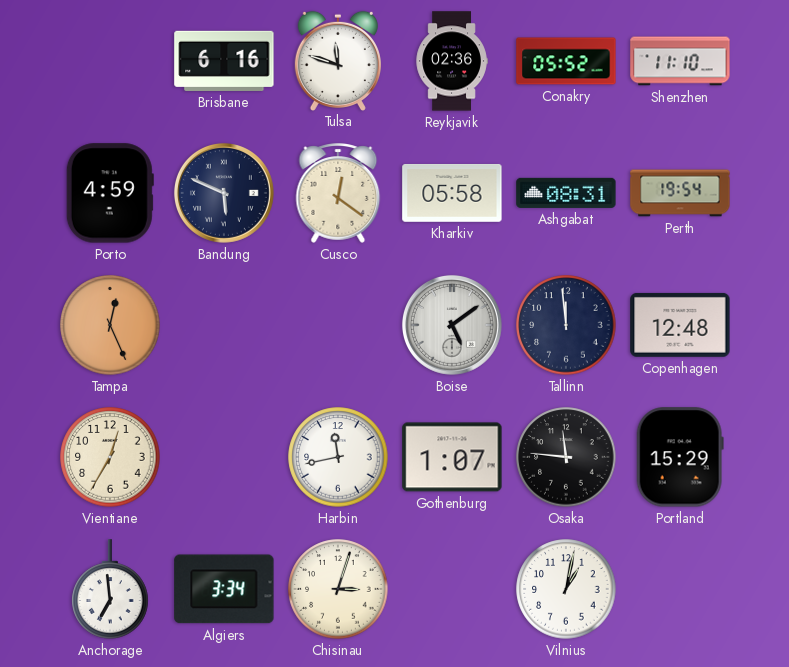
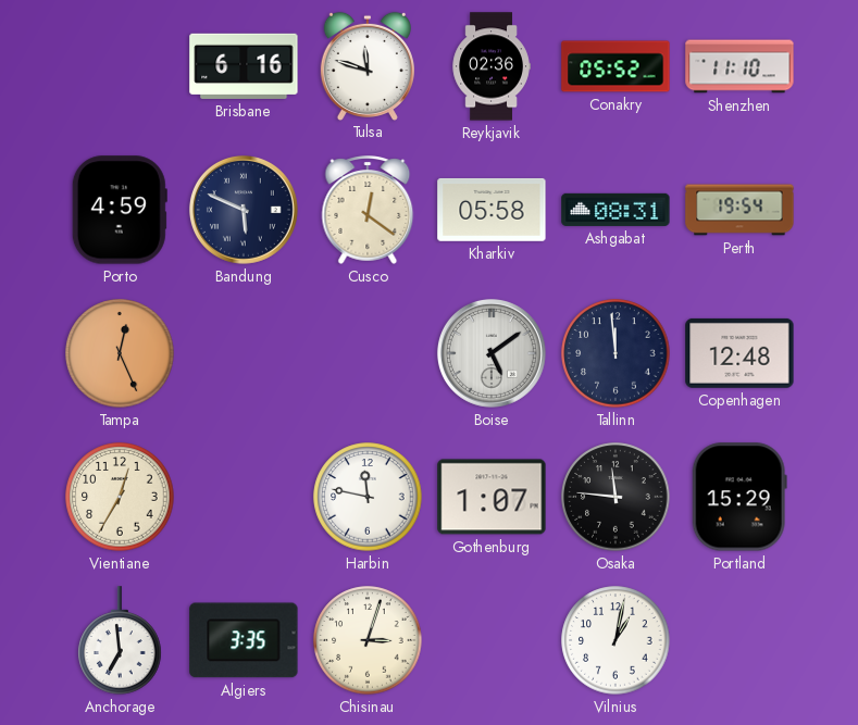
Harbin: 11:43 -> 11:47 (368, 497)
Algiers: 3:34 -> 3:35 (244, 640)
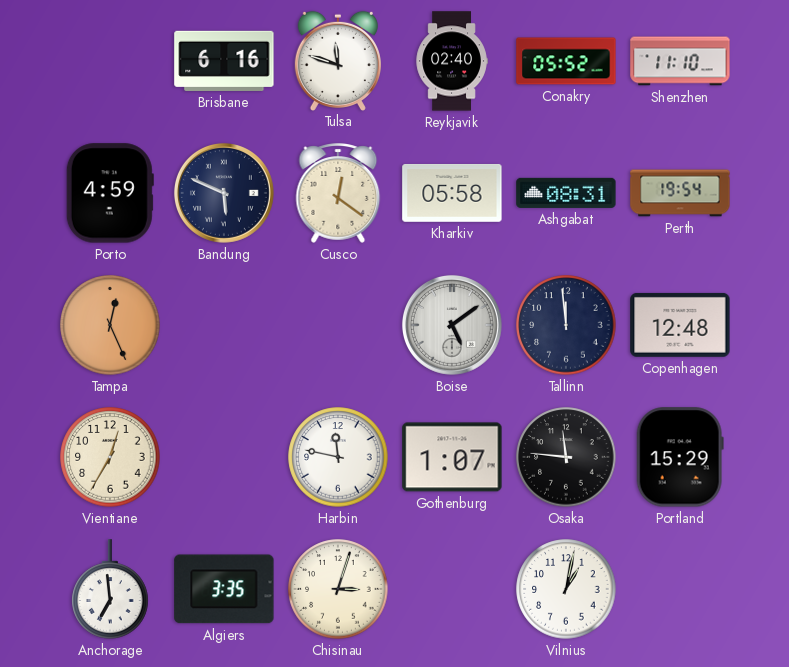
Reykjavik: 02:36 -> 02:40 (452, 61)
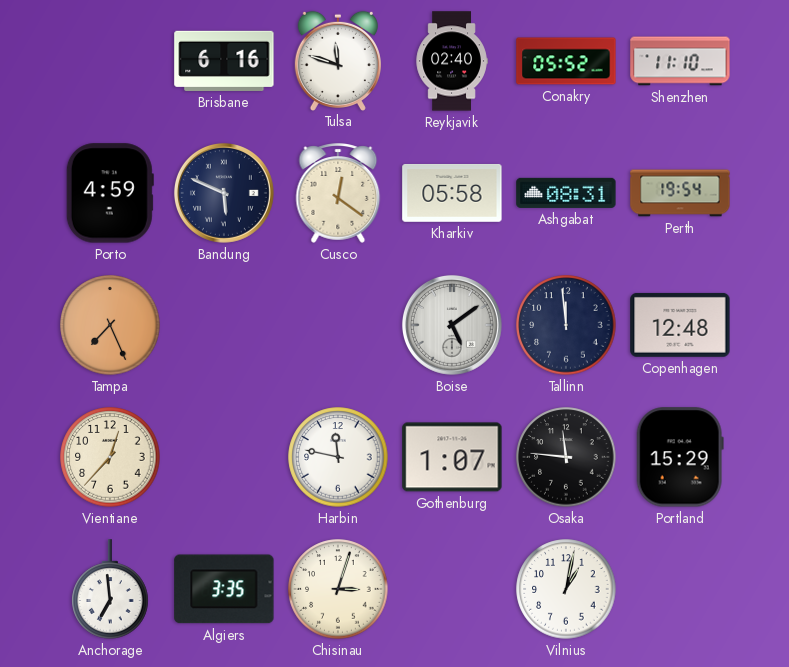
Tampa: 12:26 -> 7:26 (110, 325)
Vientiane: 12:35 -> 12:37 (110, 457)
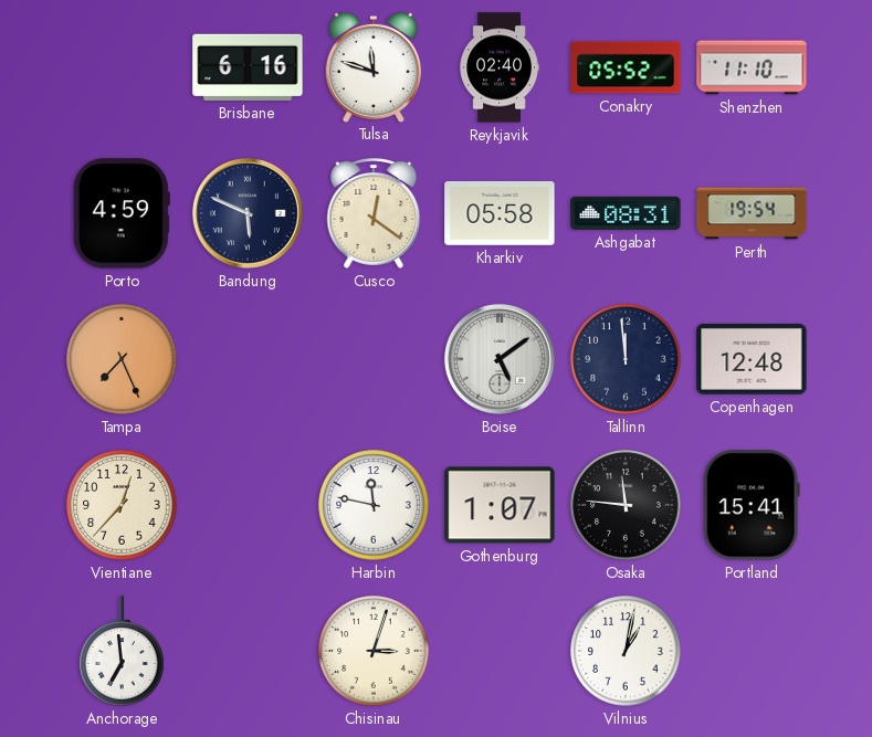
Portland: 15:29 -> 15:41 (752, 505)
Algiers: 3:35 -> none (224, 589)
